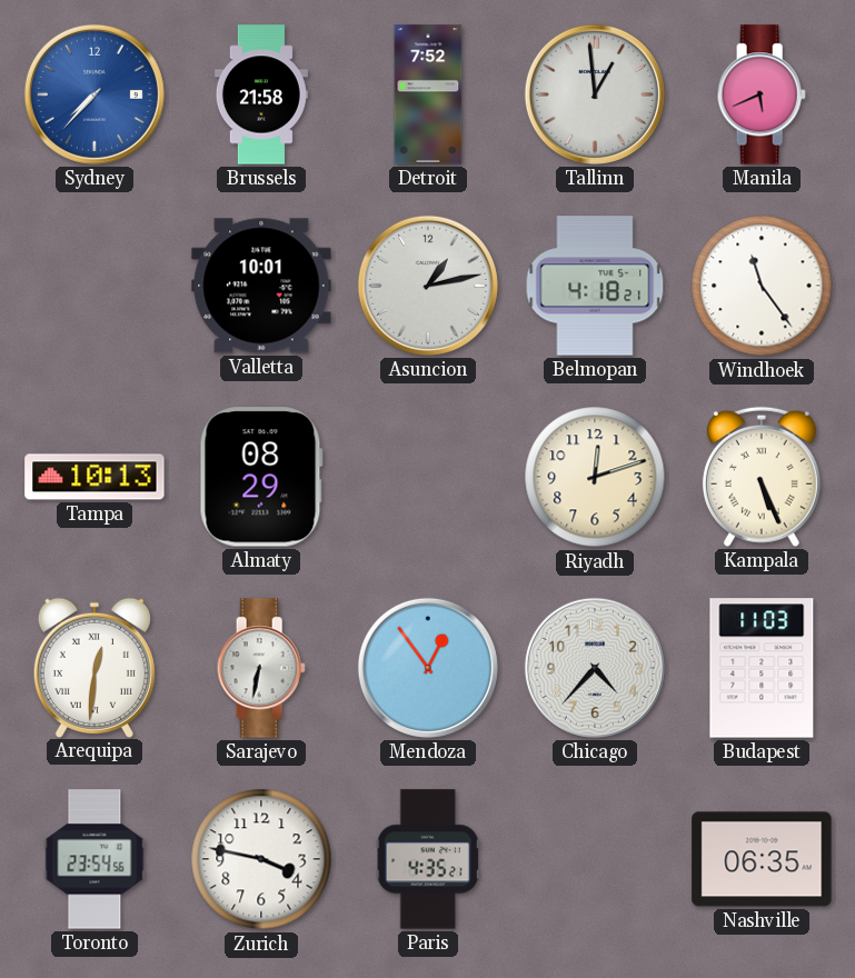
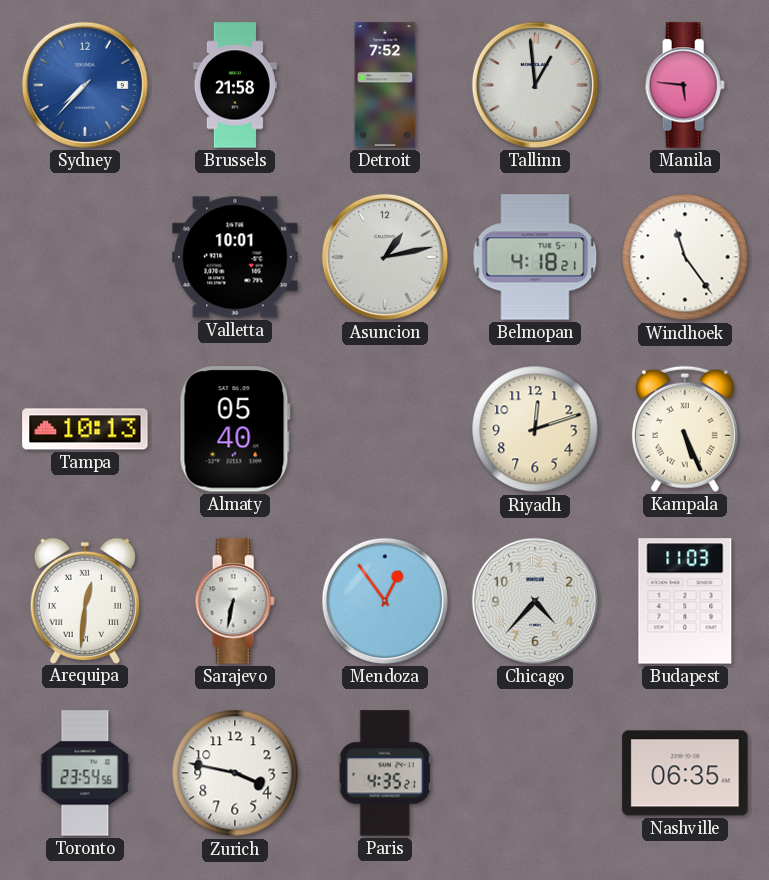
Manila: 5:41 -> 5:46 (685, 85)
Almaty: 08:29 -> 05:40 (235, 429)
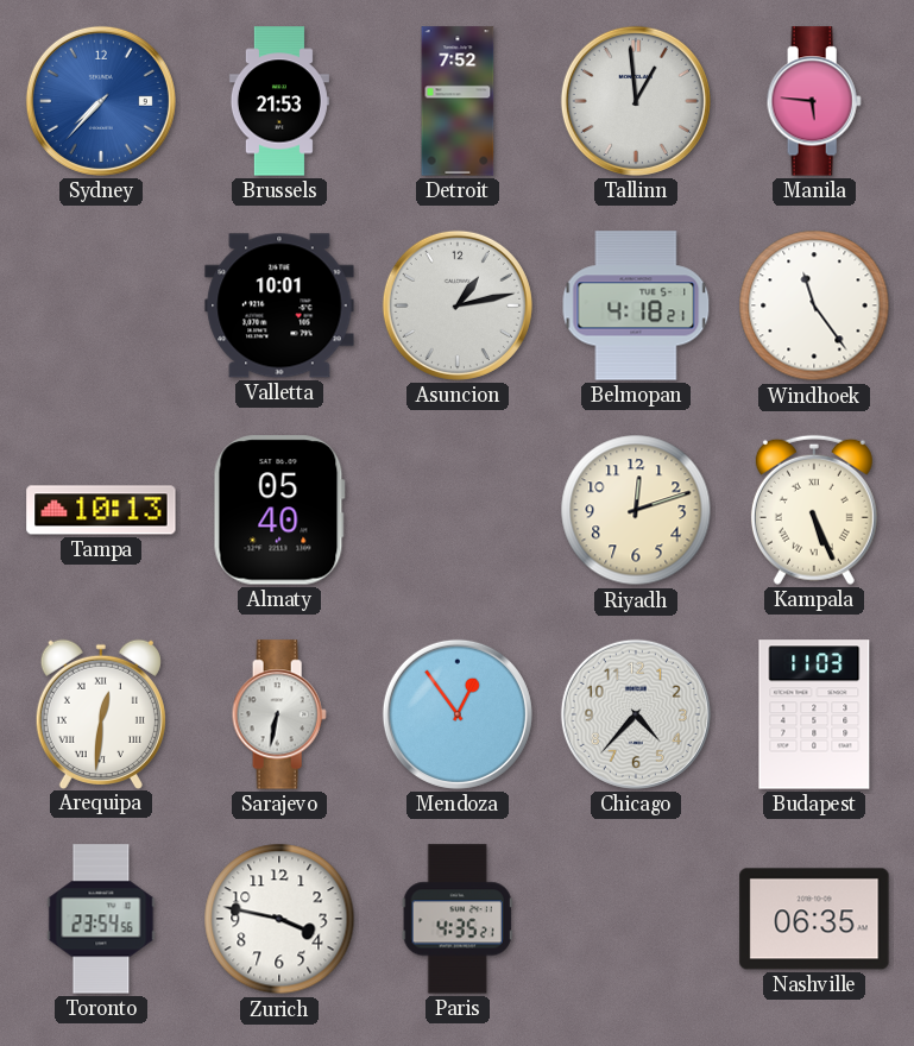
Brussels: 21:58 -> 21:53 (279, 101)
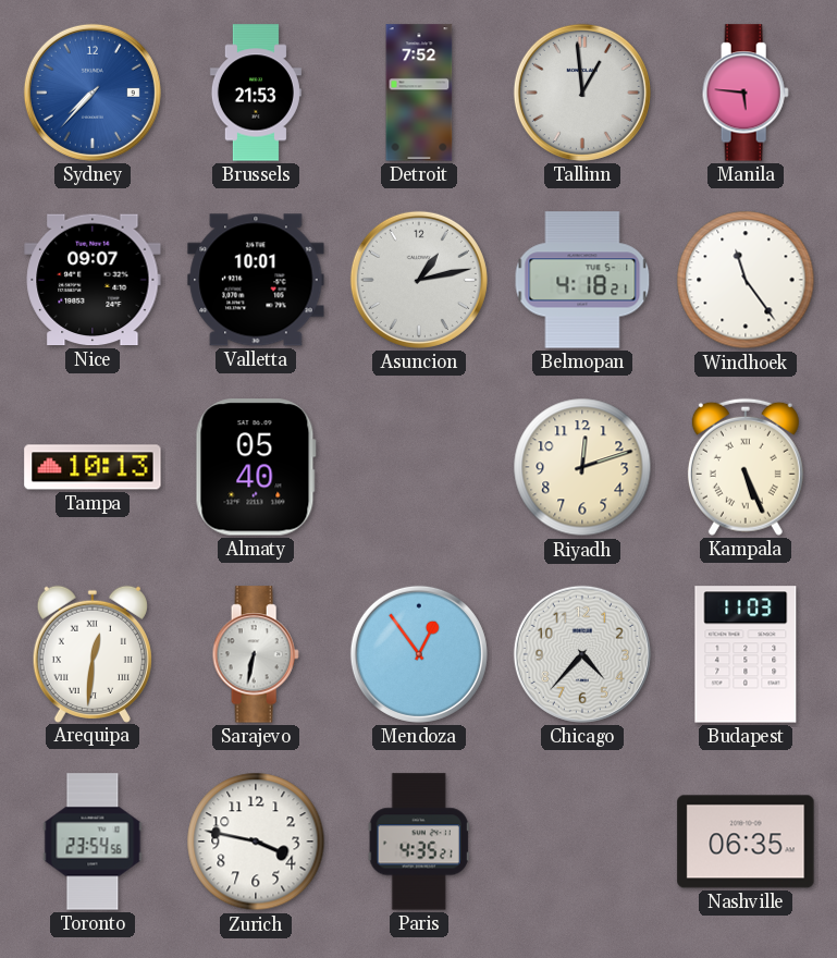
Nice: none -> 09:07 (93, 280)
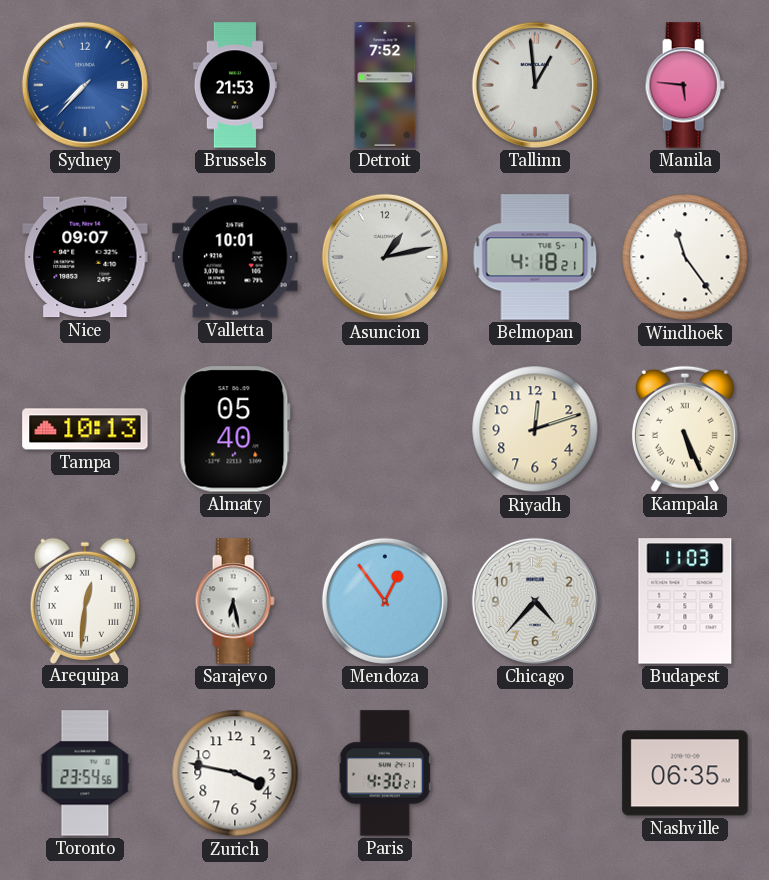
Sarajevo: 6:32 -> 6:28 (235, 601)
Paris: 4:35 -> 4:30 (385, 773)
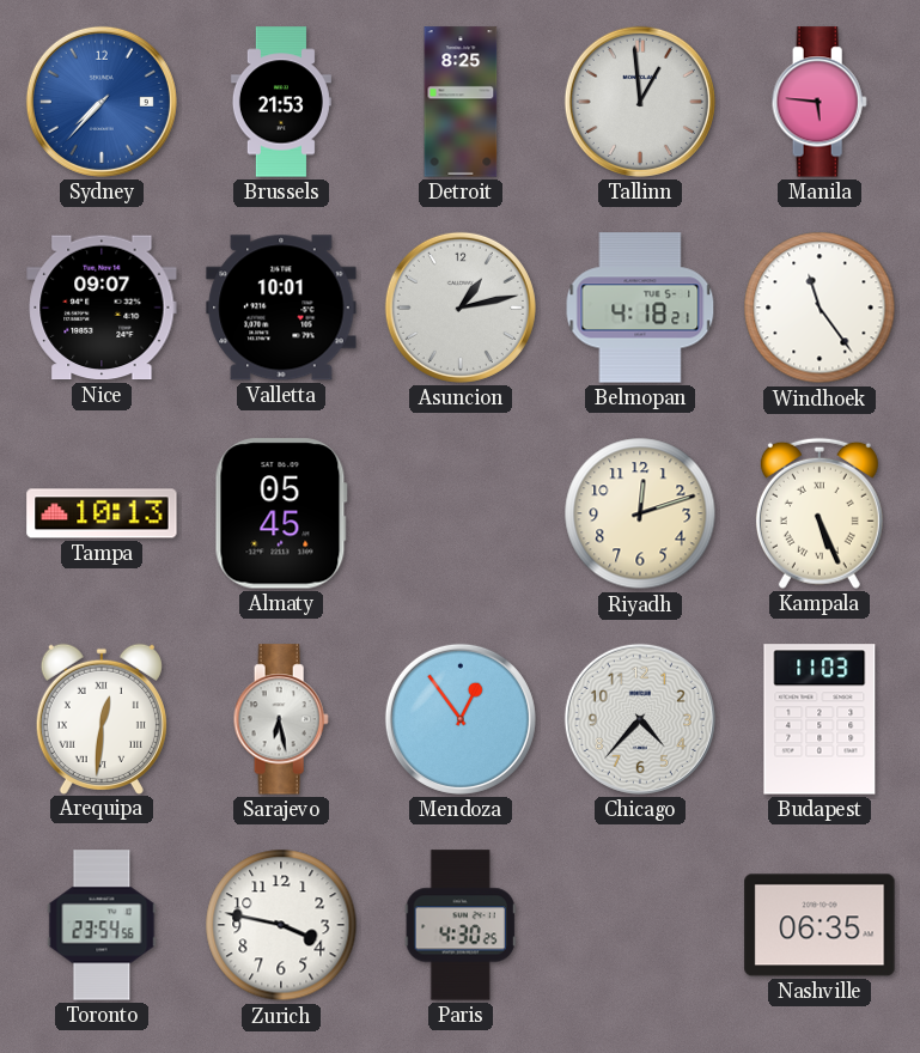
Detroit: 7:52 -> 8:25 (461, 102)
Almaty: 05:40 -> 05:45 (281, 513)
Paris: 4:30:21 -> 4:30:25 (461, 925)
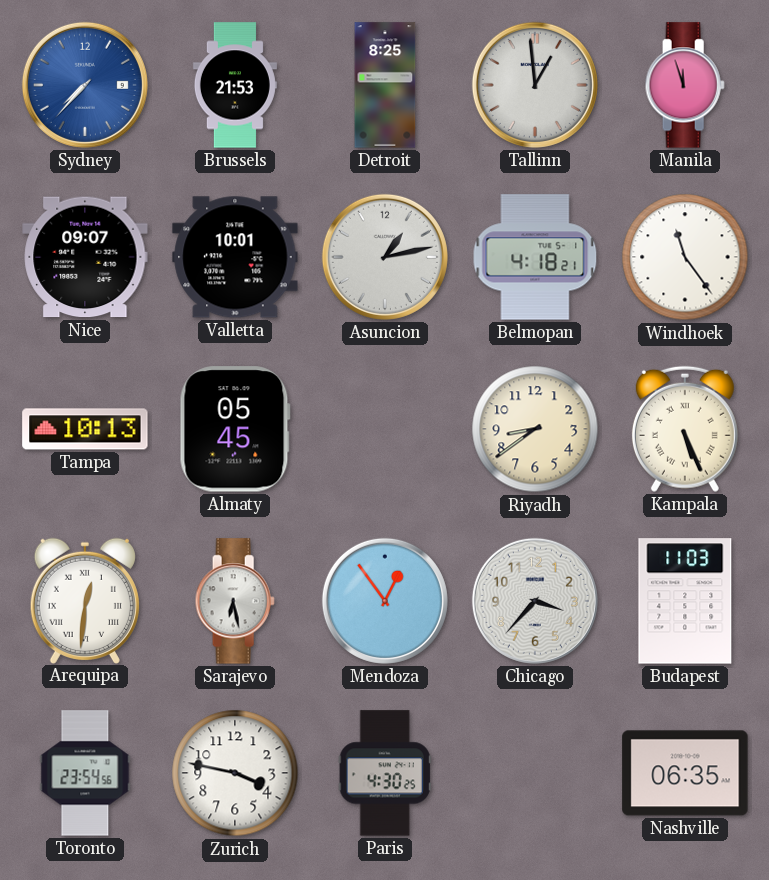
Manila: 5:46 -> 11:57 (685, 85)
Riyadh: 12:12 -> 8:39 (535, 429)
Chicago: 4:37 -> 3:37 (535, 601)
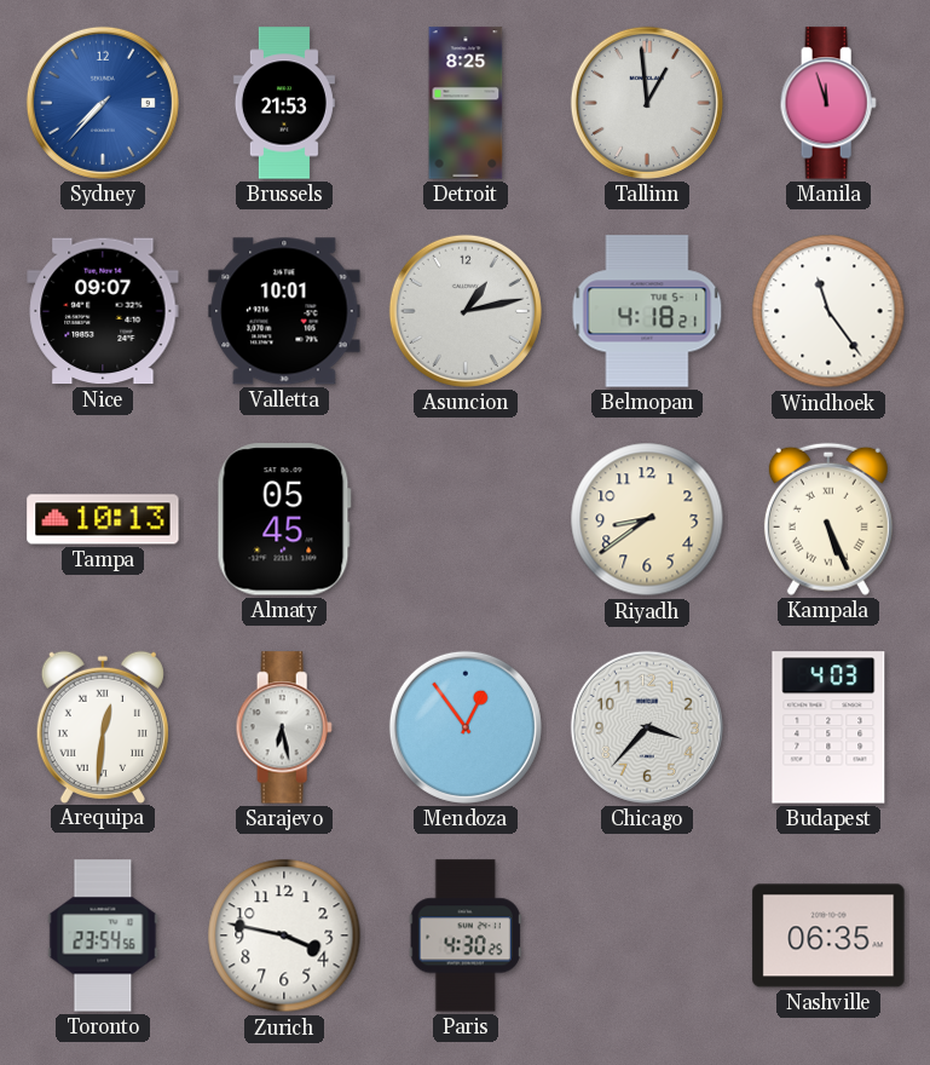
Budapest: 11:03 -> 4:03 (828, 727)
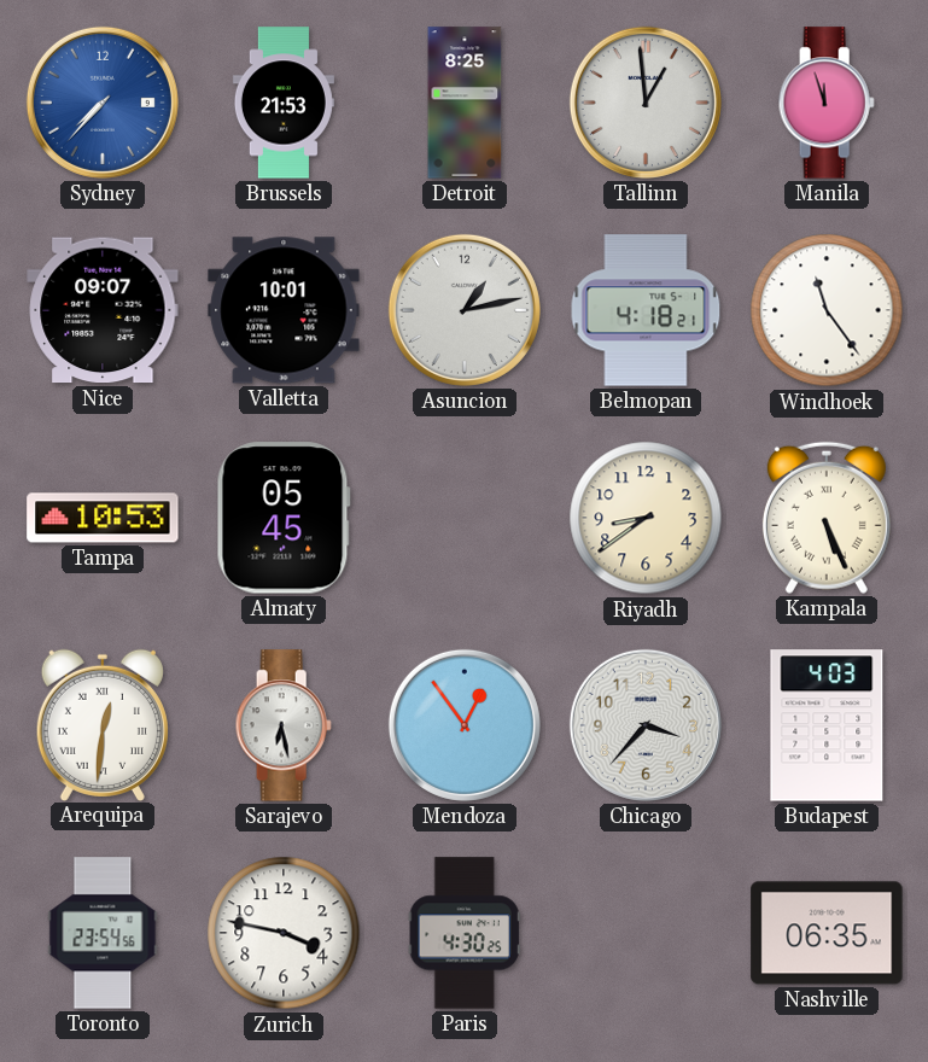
Tampa: 10:13 -> 10:53 (103, 518)
